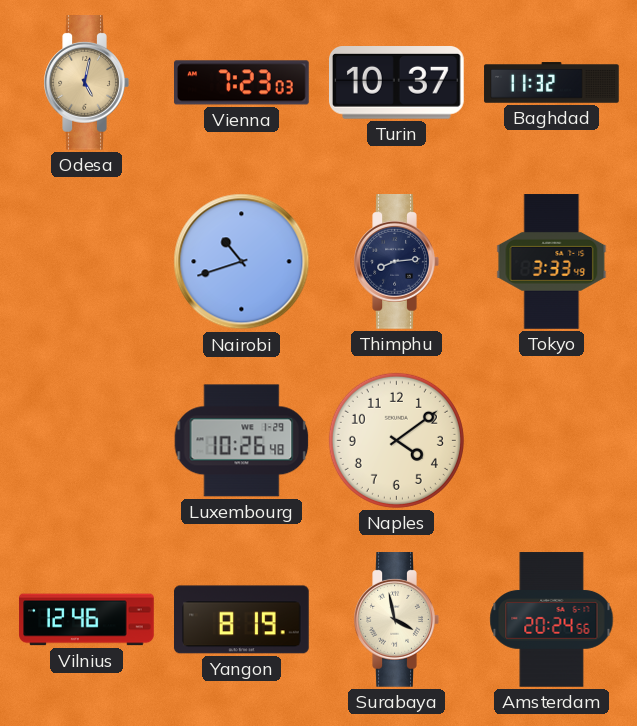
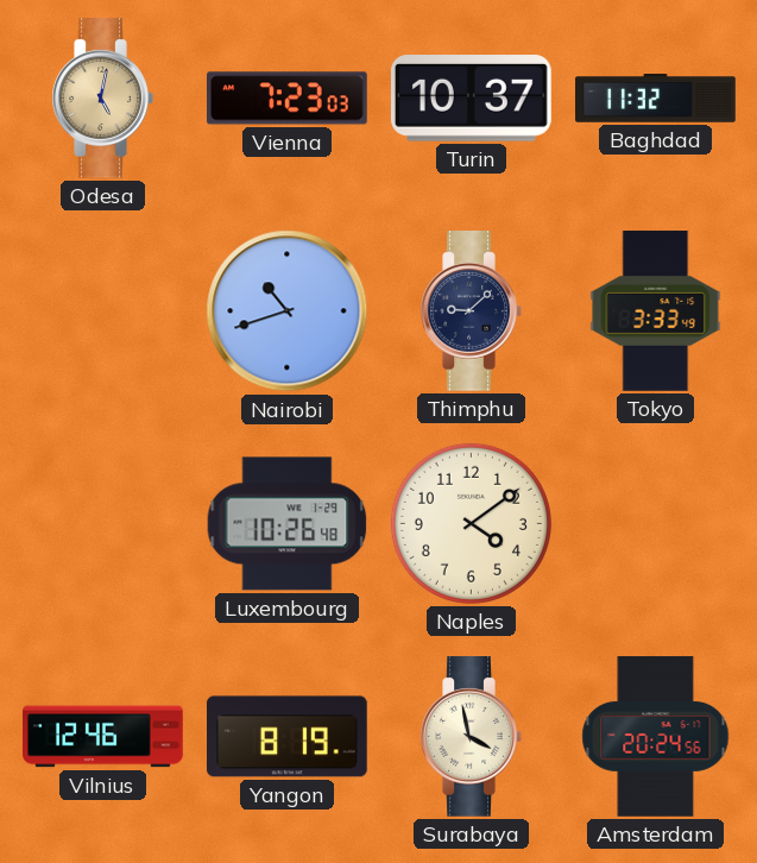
Thimphu: 8:14 -> 9:08 (471, 311)
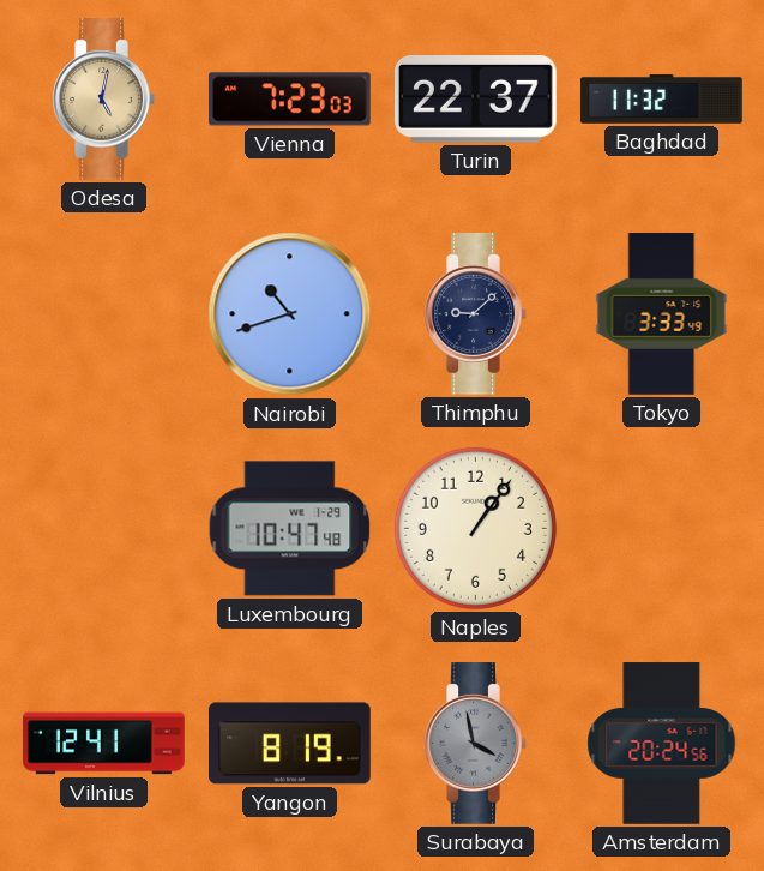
Turin: 10:37 -> 22:37 (476, 100)
Luxembourg: 10:26 -> 10:47 (290, 529)
Naples: 4:09 -> 1:06 (475, 528)
Vilnius: 12:46 -> 12:41 (104, 744)
Surabaya dial: cream -> grey (475, 744)
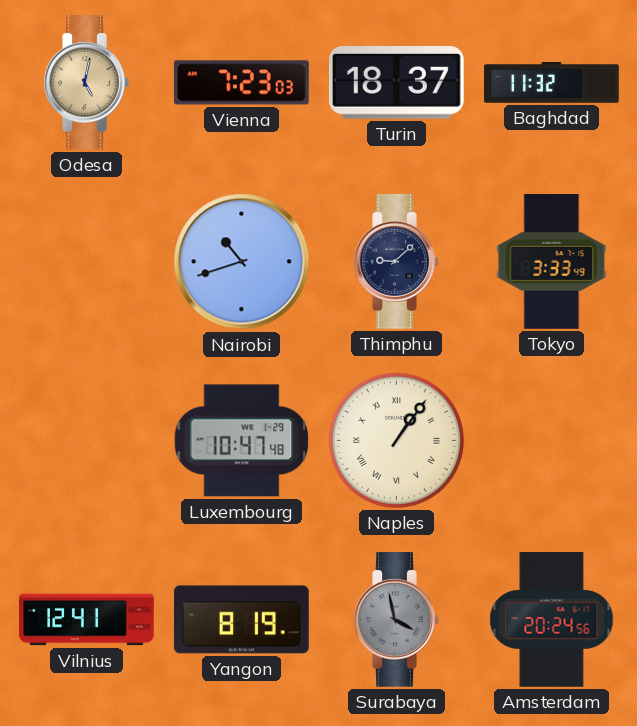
Turin: 22:37 -> 18:37 (397, 83)
Naples numerals: Arabic -> Roman (396, 440)
